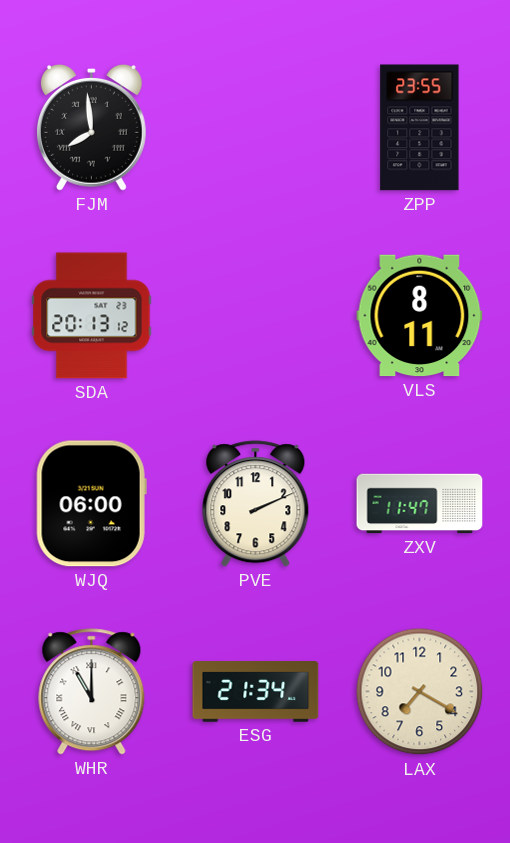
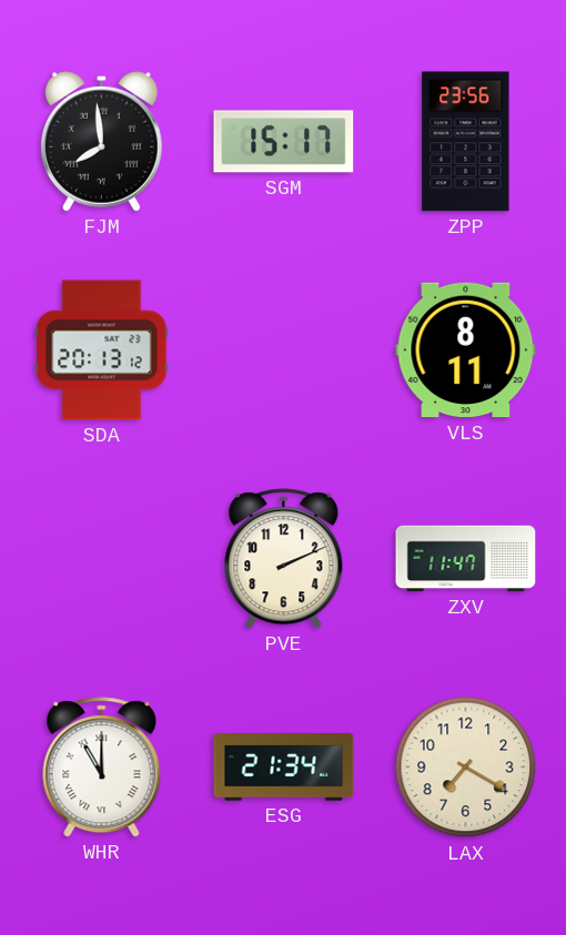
SGM: none -> 15:17 (284, 142)
ZPP: 23:55 -> 23:56 (466, 142)
WJQ: 06:00 -> none (91, 504)
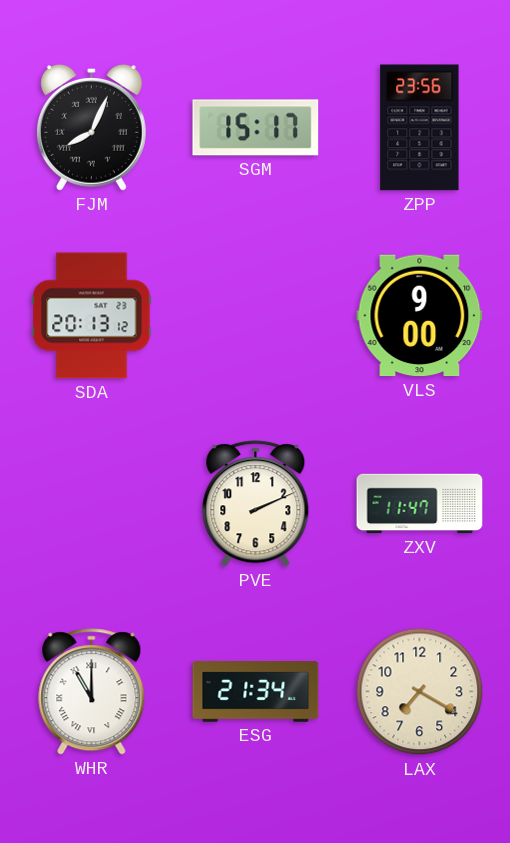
FJM: 7:59 -> 8:04 (91, 128)
VLS: 8:11 -> 9:00 (420, 316)
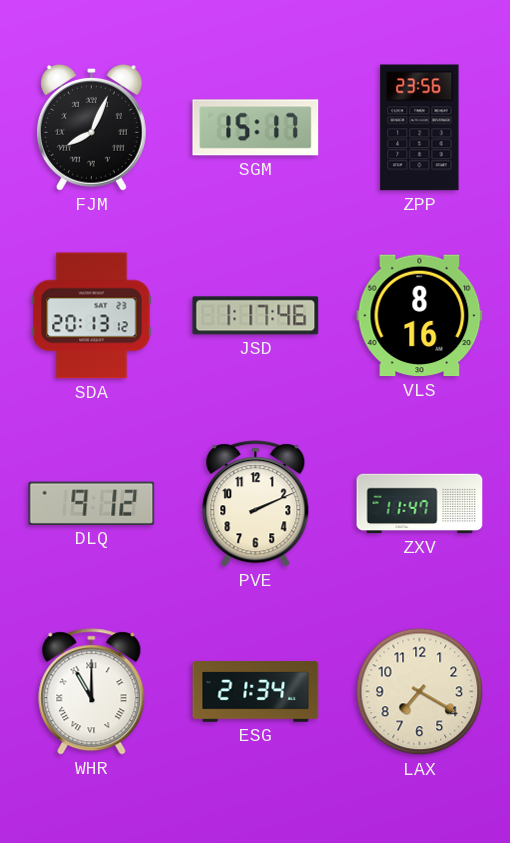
JSD: none -> 1:17 (256, 316)
VLS: 9:00 -> 8:16 (420, 316)
DLQ: none -> 9:12 (92, 503)
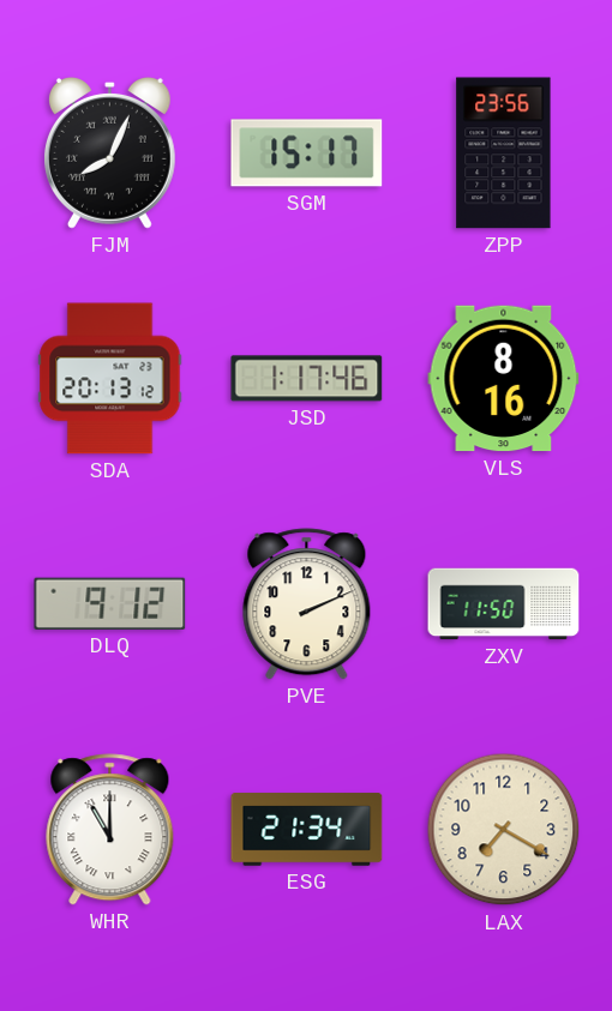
ZXV: 11:47 -> 11:50 (504, 604)
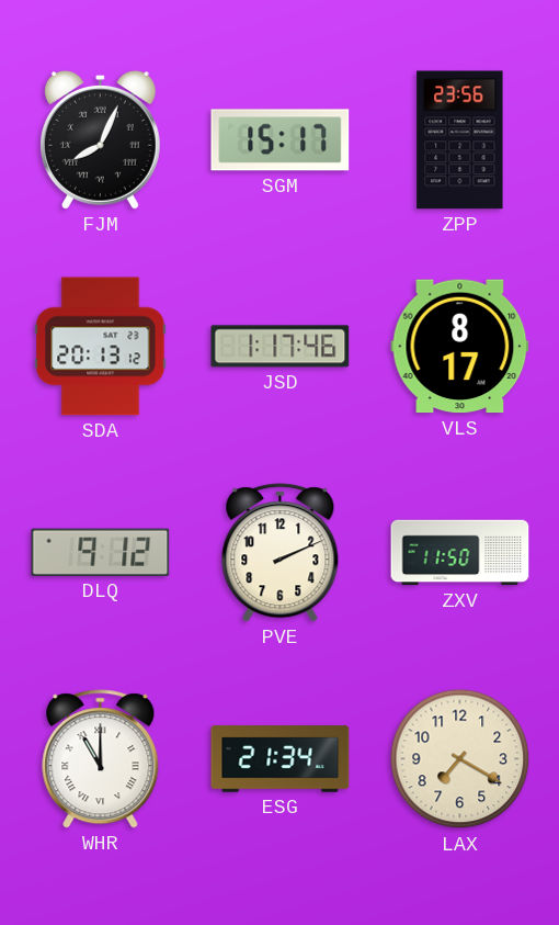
VLS: 8:16 -> 8:17 (460, 347)
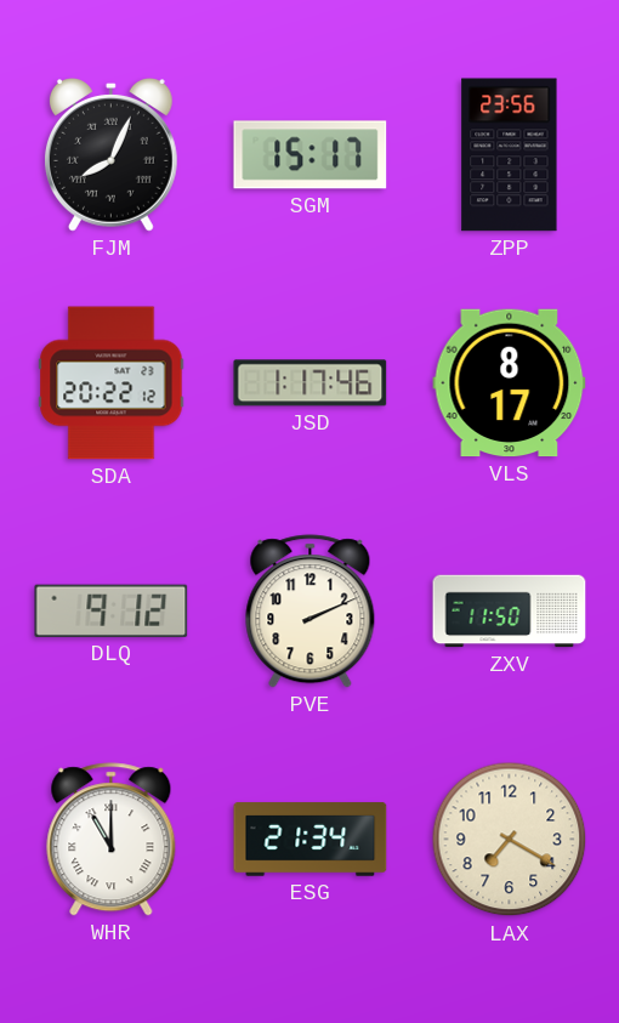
SDA: 20:13 -> 20:22 (112, 383)
